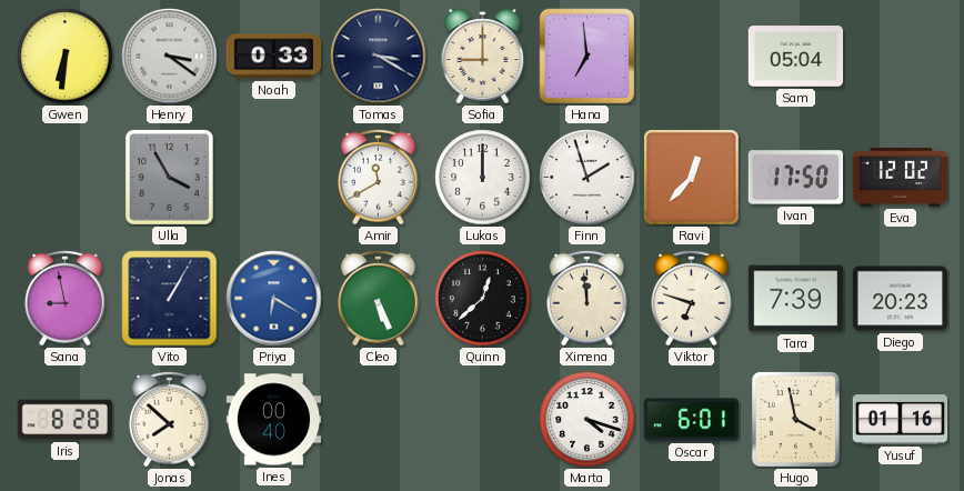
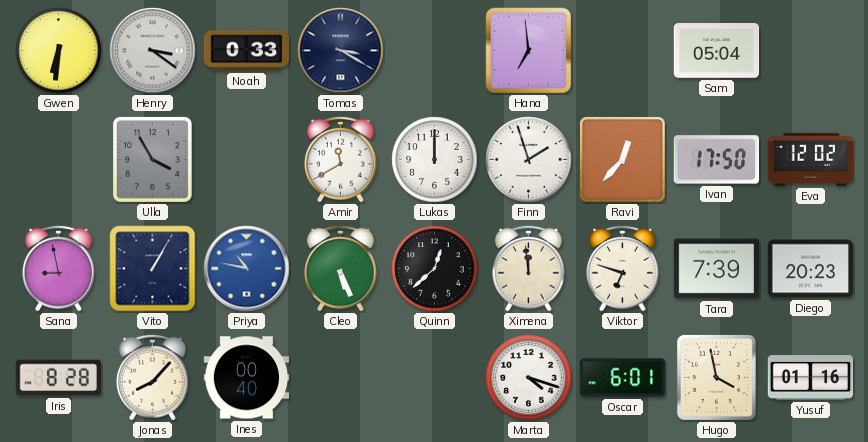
Sofia: 9:00 -> none (483, 57)
Priya: 6:20 -> 10:47 (247, 269)
Jonas: 7:52 -> 8:07 (153, 377)
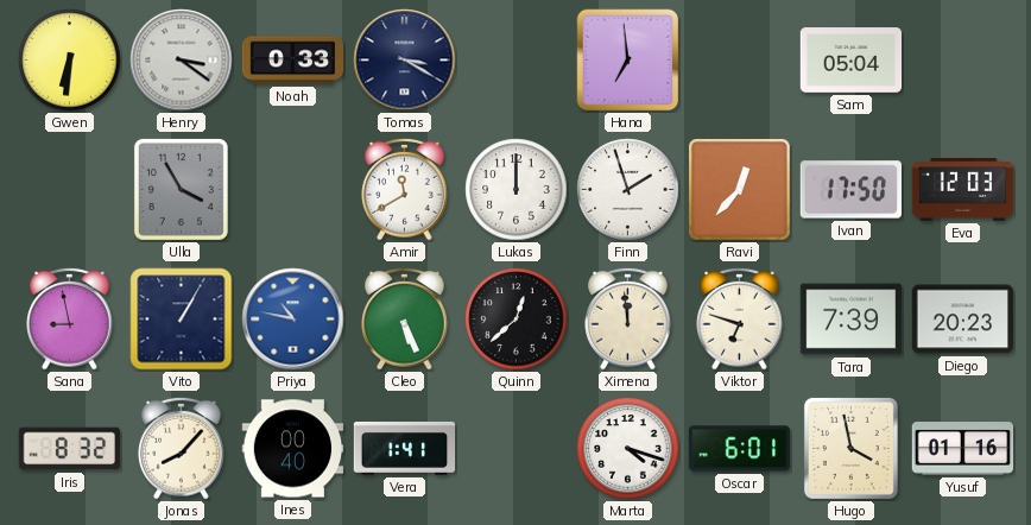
Eva: 12:02 -> 12:03 (963, 190)
Iris: 8:28 -> 8:32 (69, 449)
Vera: none -> 1:41 (405, 448)
